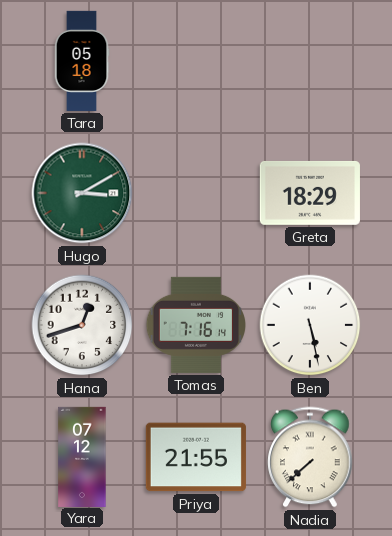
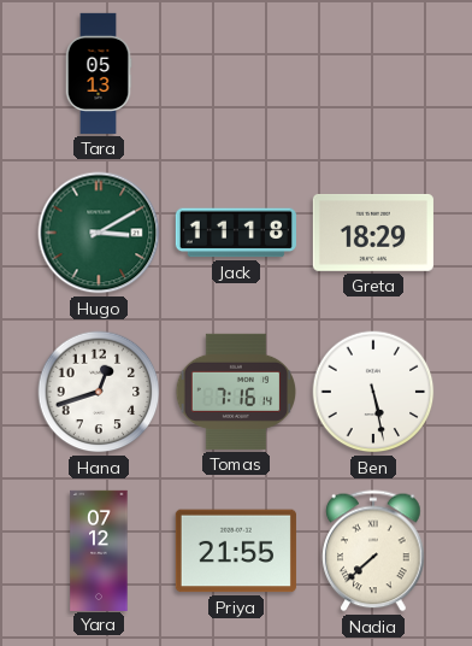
Tara: 05:18 -> 05:13 (99, 74)
Jack: none -> 11:18 (236, 233)
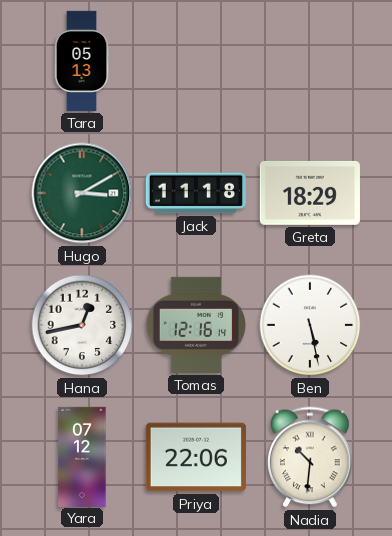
Hana: 12:42 -> 12:43 (82, 325)
Tomas: 7:16 -> 12:16 (196, 325)
Priya: 21:55 -> 22:06 (196, 457)
Nadia: 7:38 -> 10:31 (310, 457)
